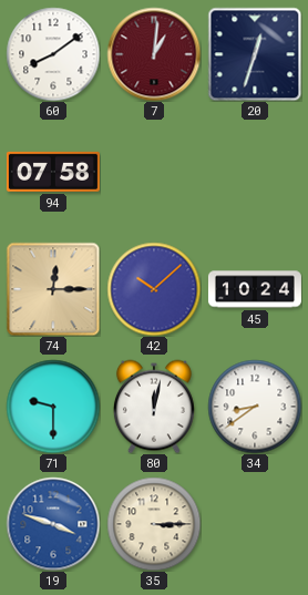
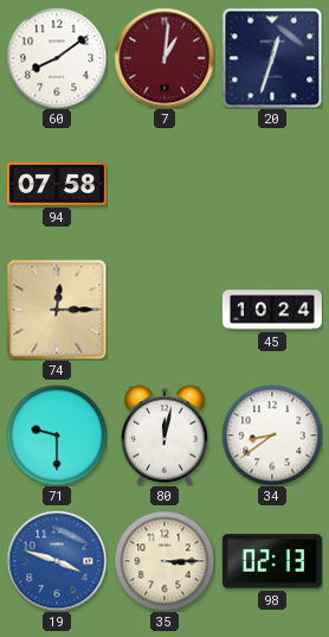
42: 10:08 -> none (154, 289)
98: none -> 02:13 (272, 561)
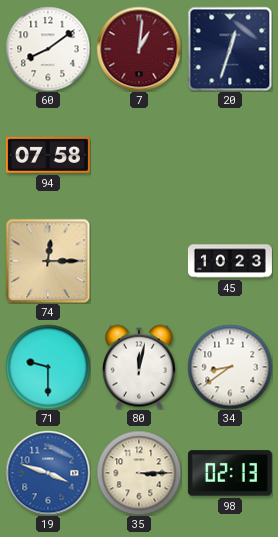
45: 10:24 -> 10:23 (230, 261)
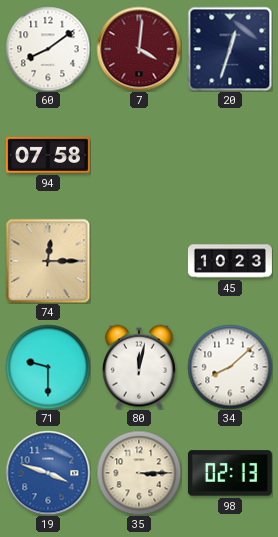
7: 1:01 -> 4:01 (139, 49)
34: 8:39 -> 8:08 (230, 367)
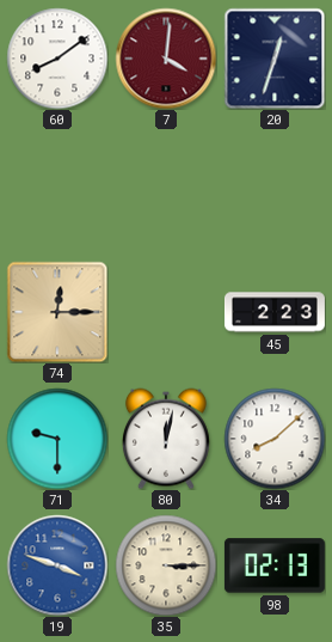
94: 07:58 -> none (48, 155)
45: 10:23 -> 2:23 (275, 312)
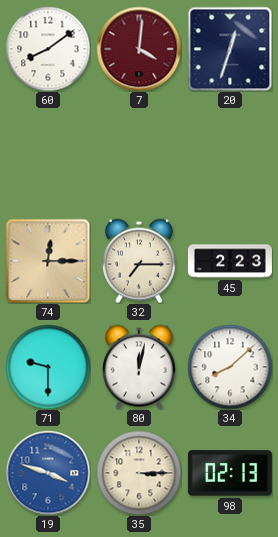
32: none -> 7:15 (139, 261)
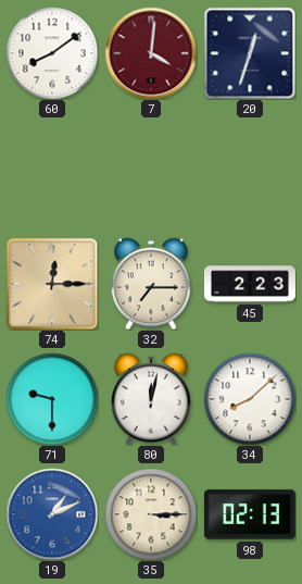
19: 3:48 -> 1:11 (52, 514)
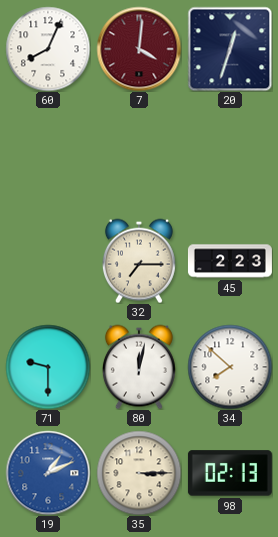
60: 8:09 -> 8:04 (48, 49)
74: 12:15 -> none (52, 284)
34: 8:08 -> 7:52 (230, 367)
